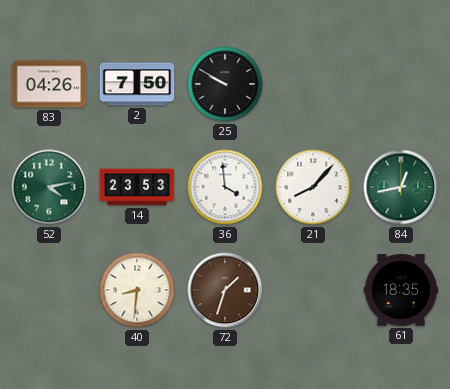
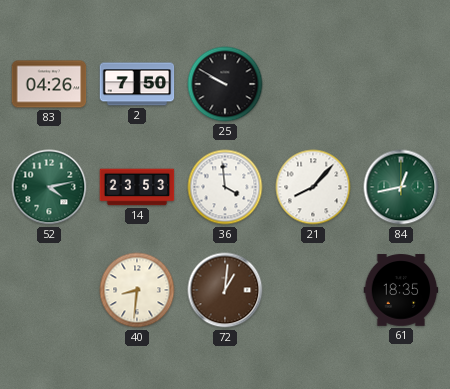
72: 1:33 -> 1:01 (225, 290)
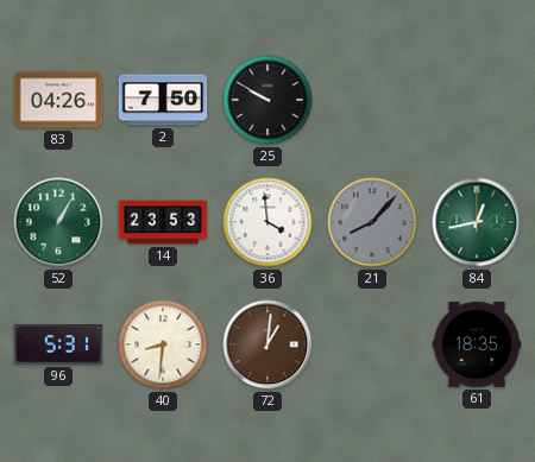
52: 4:13 -> 1:05 (58, 222)
21 dial: white -> grey (372, 222)
96: none -> 5:31 (58, 346)
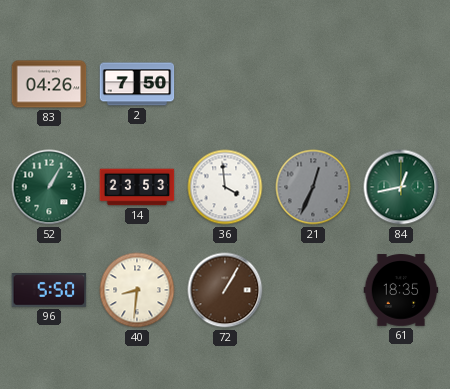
25: 9:50 -> none (267, 100)
21: 8:07 -> 12:34 (313, 187)
96: 5:31 -> 5:50 (49, 291)
72: 1:01 -> 1:05 (225, 290)
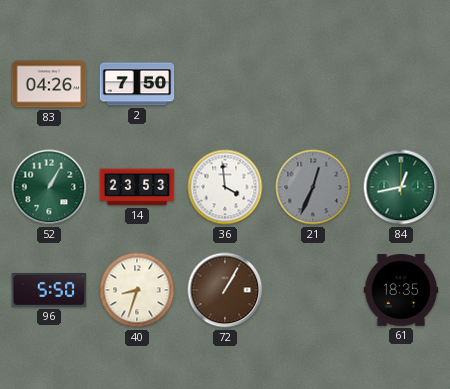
40: 8:31 -> 8:33 (137, 290)
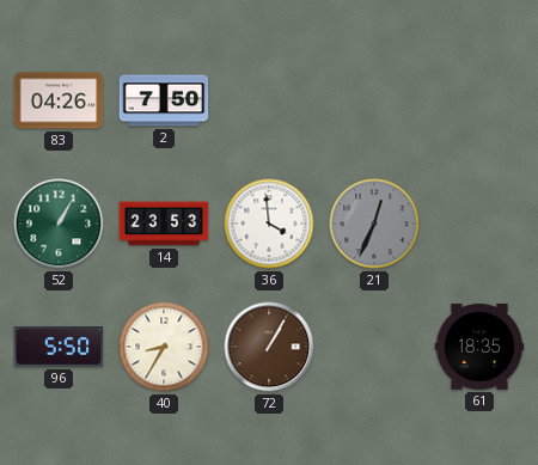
84: 12:43 -> none (401, 187)
40: 8:33 -> 8:35 (164, 347)
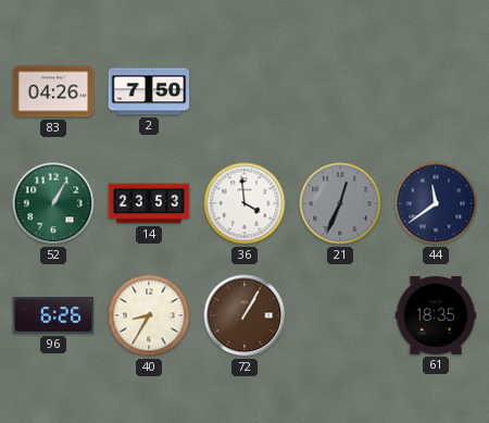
44: none -> 11:39 (436, 203)
96: 5:50 -> 6:26 (53, 316)
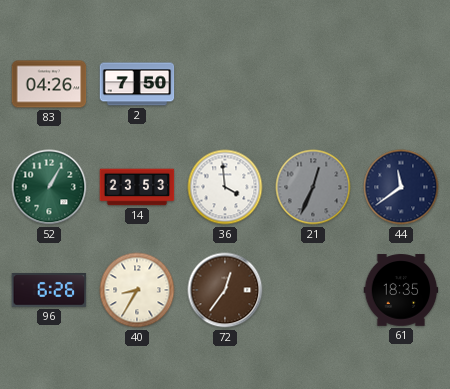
72: 1:05 -> 12:36 (225, 290)
